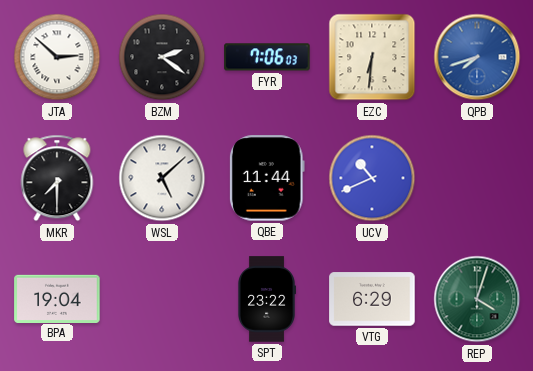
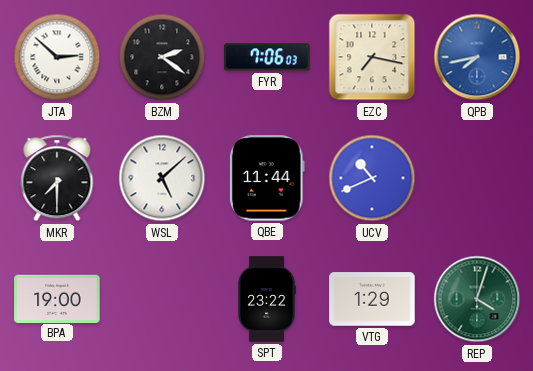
EZC: 6:31 -> 7:17 (372, 57)
QPB: 7:42 -> 7:43 (477, 57)
BPA: 19:04 -> 19:00 (57, 298)
VTG: 6:29 -> 1:29 (372, 299)
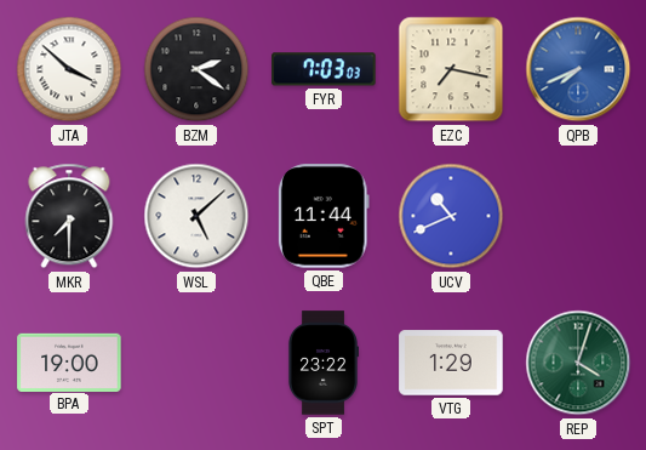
JTA: 2:52 -> 3:52 (69, 69)
FYR: 7:06 -> 7:03 (324, 69)
QPB: 7:43 -> 7:41 (578, 69)
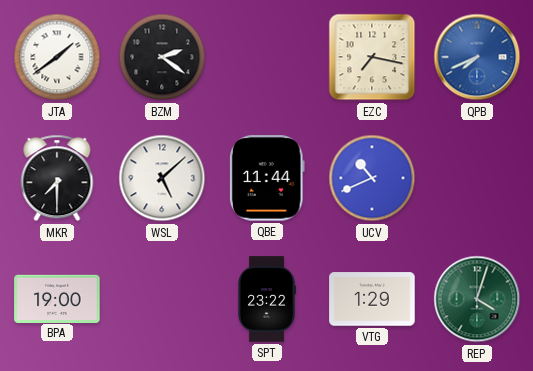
JTA: 3:52 -> 1:39 (57, 57)
FYR: 7:03 -> none (324, 69)
